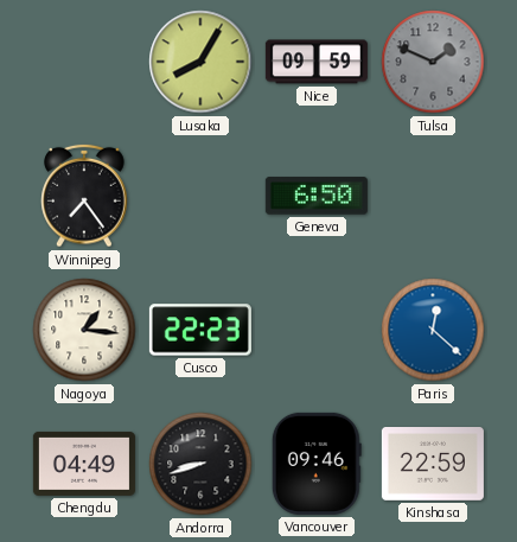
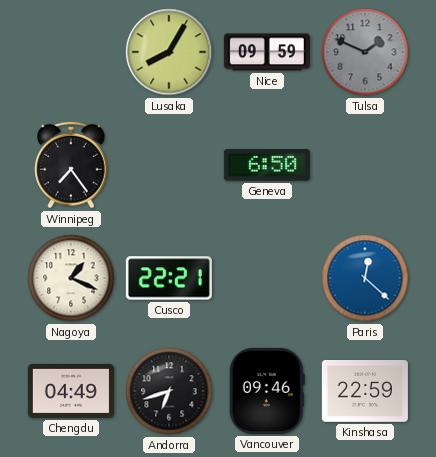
Nagoya: 1:16 -> 1:19 (71, 278)
Cusco: 22:23 -> 22:21 (169, 278)
Andorra: 8:42 -> 6:42 (169, 391)
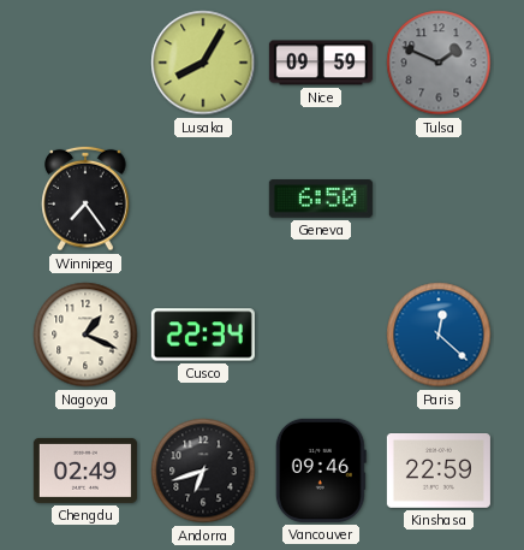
Cusco: 22:21 -> 22:34 (203, 335)
Chengdu: 04:49 -> 02:49 (85, 471)
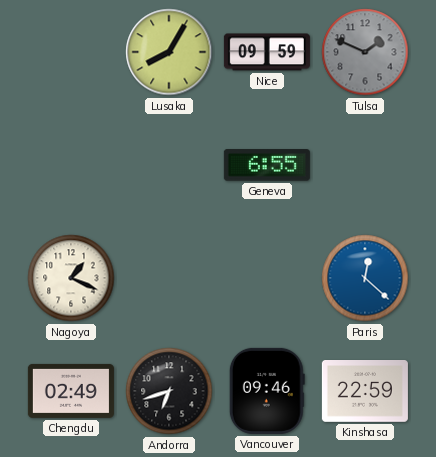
Winnipeg: 7:24 -> none (85, 199)
Geneva: 6:50 -> 6:55 (267, 165)
Cusco: 22:34 -> none (203, 335)
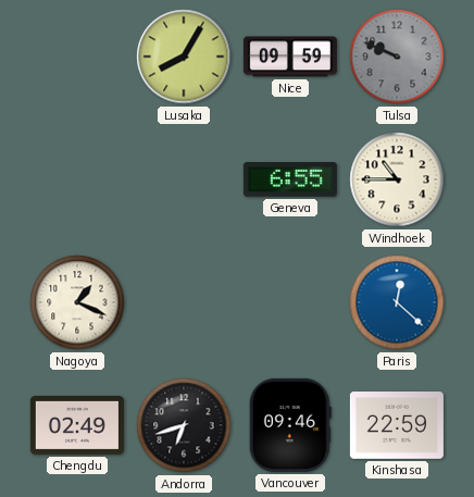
Tulsa: 1:49 -> 9:49 (397, 57)
Windhoek: none -> 10:45 (397, 179)
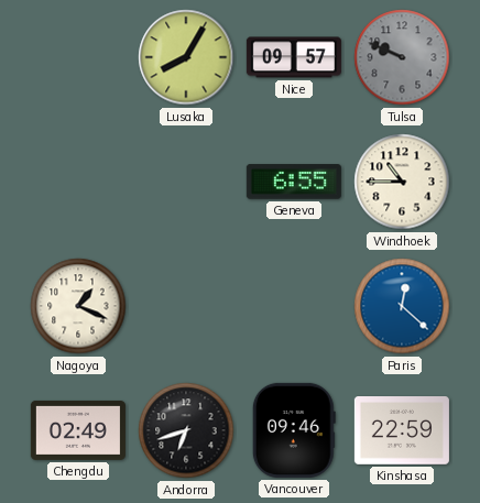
Nice: 09:59 -> 09:57 (294, 57)
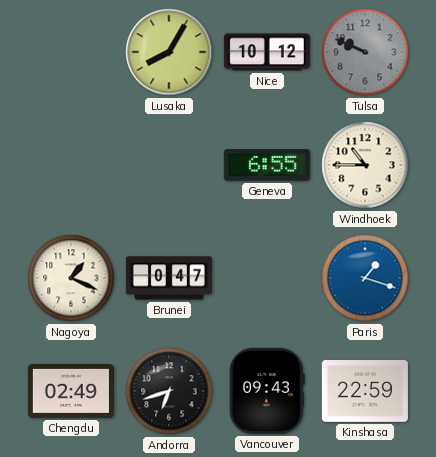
Nice: 09:57 -> 10:12 (267, 52)
Brunei: none -> 0:47 (169, 278)
Paris: 12:22 -> 1:18 (365, 278)
Vancouver: 09:46 -> 09:43 (267, 391)
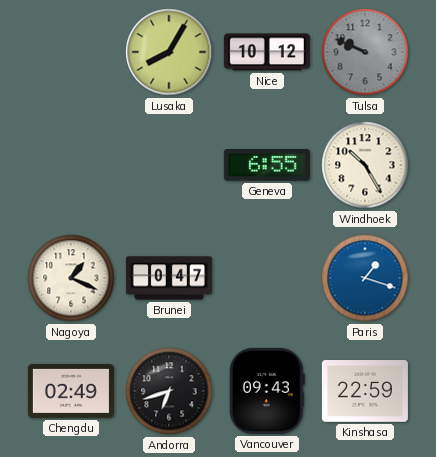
Windhoek: 10:45 -> 10:25 (365, 165)
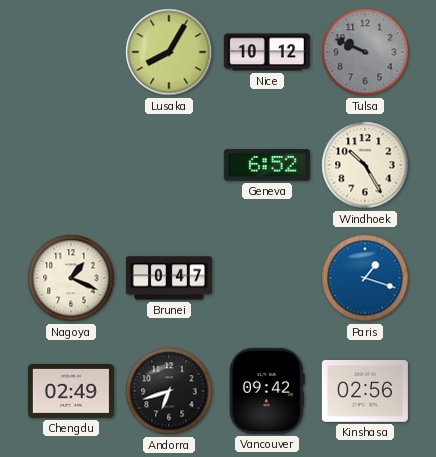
Geneva: 6:55 -> 6:52 (267, 165)
Vancouver: 09:43 -> 09:42 (267, 391)
Kinshasa: 22:59 -> 02:56 (365, 392)
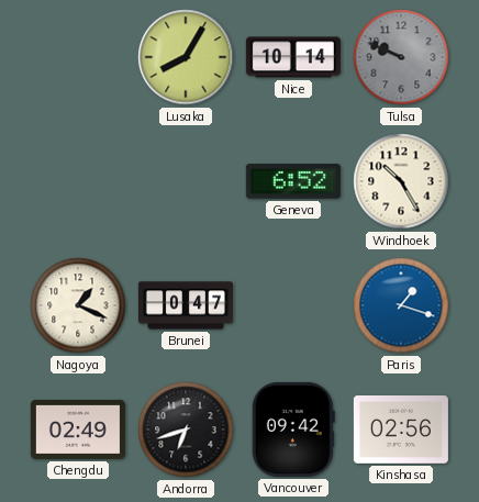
Nice: 10:12 -> 10:14 (293, 57)
